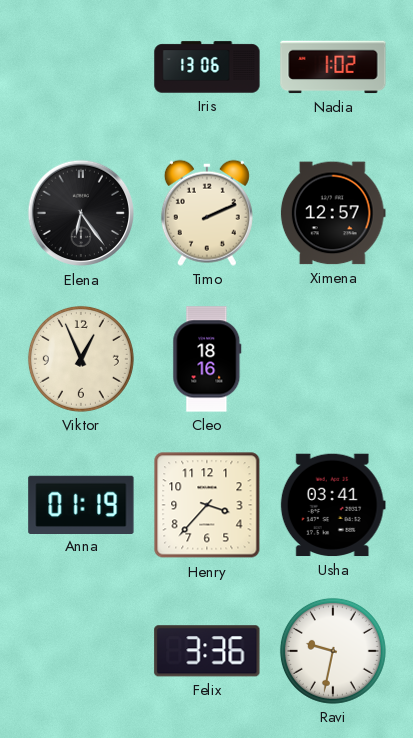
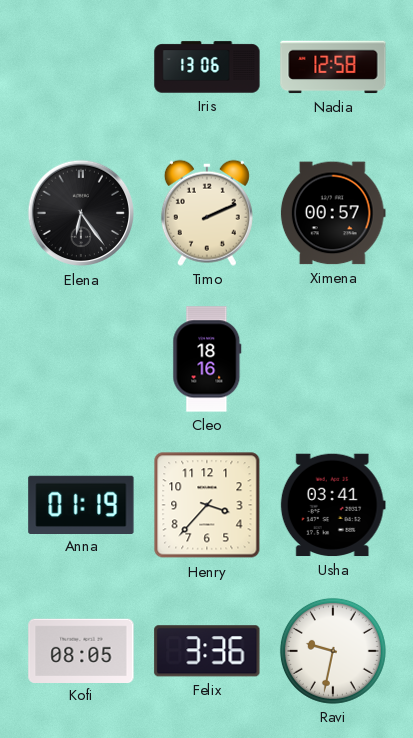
Nadia: 1:02 -> 12:58 (333, 67)
Ximena: 12:57 -> 00:57 (333, 213)
Viktor: 12:56 -> none (81, 359)
Kofi: none -> 08:05 (81, 650)
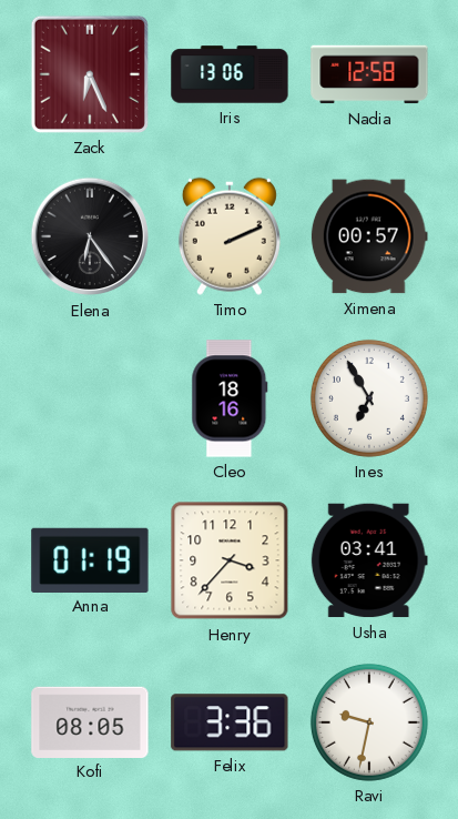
Zack: none -> 6:26 (90, 74)
Ines: none -> 6:55 (369, 398)
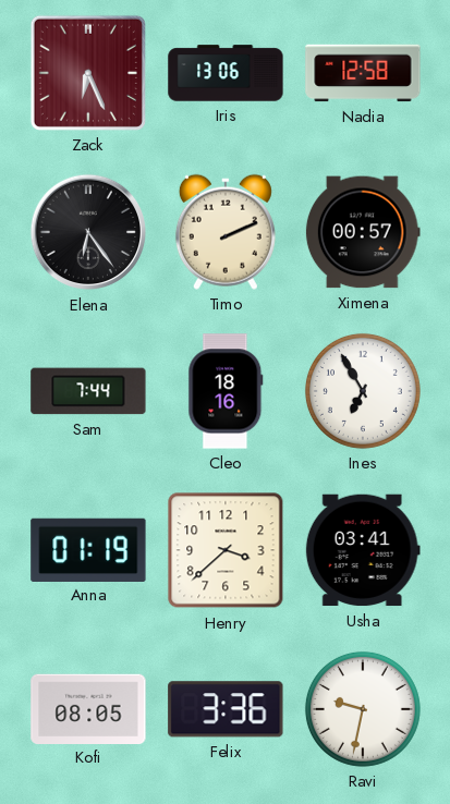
Sam: none -> 7:44 (88, 391)
Henry: 3:37 -> 3:38 (226, 550)
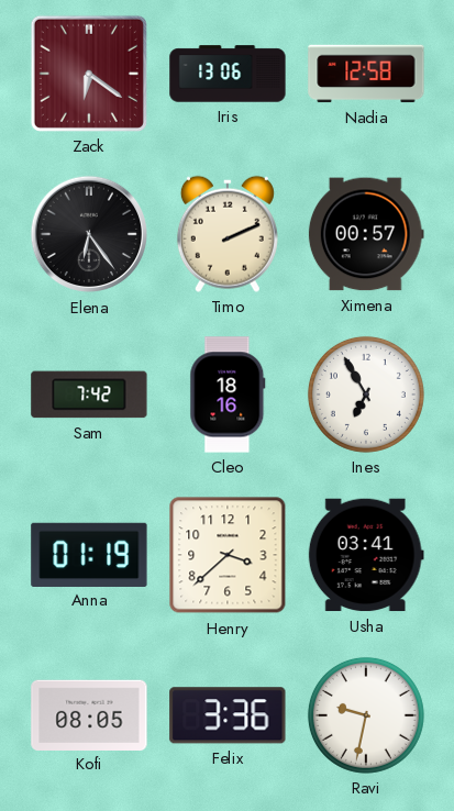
Zack: 6:26 -> 6:21 (89, 74)
Sam: 7:44 -> 7:42 (89, 395)
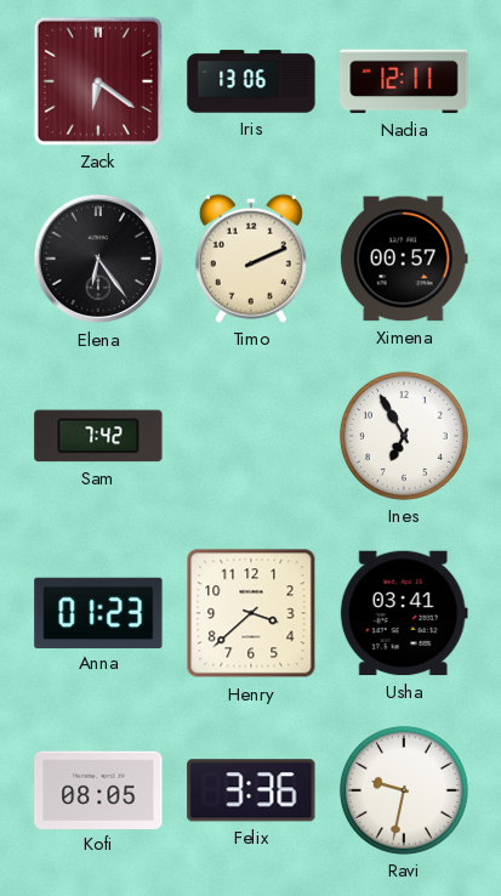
Nadia: 12:58 -> 12:11 (404, 81)
Cleo: 18:16 -> none (228, 395)
Anna: 01:19 -> 01:23 (98, 612)
